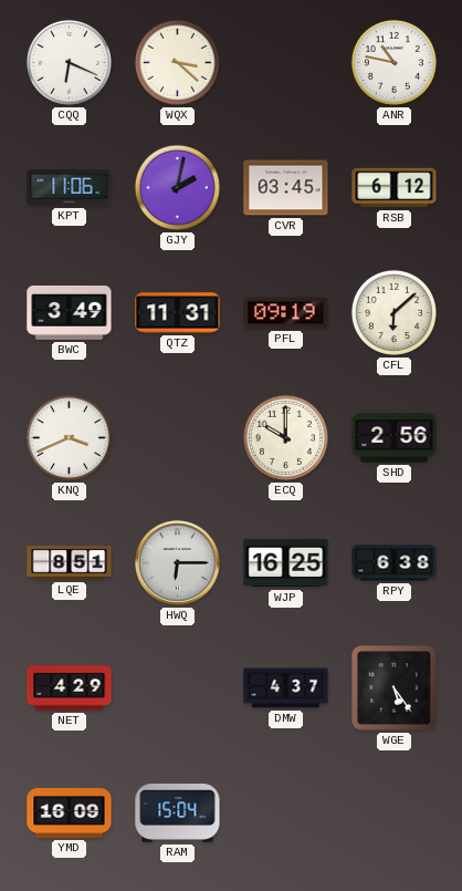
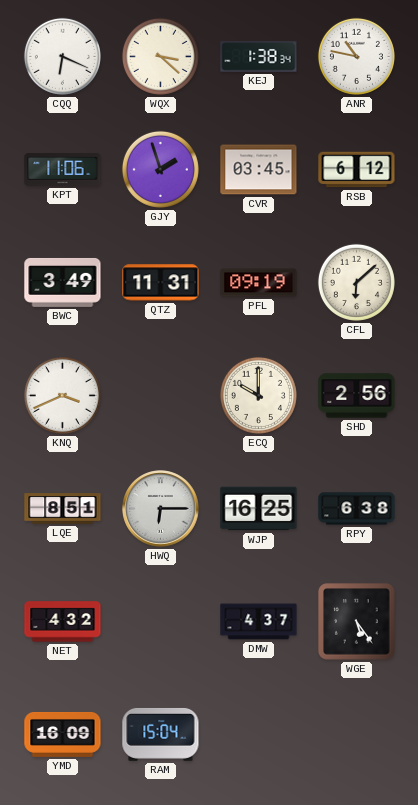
KEJ: none -> 1:38 (259, 57)
GJY: 2:02 -> 1:57 (160, 169)
NET: 4:29 -> 4:32 (63, 622)
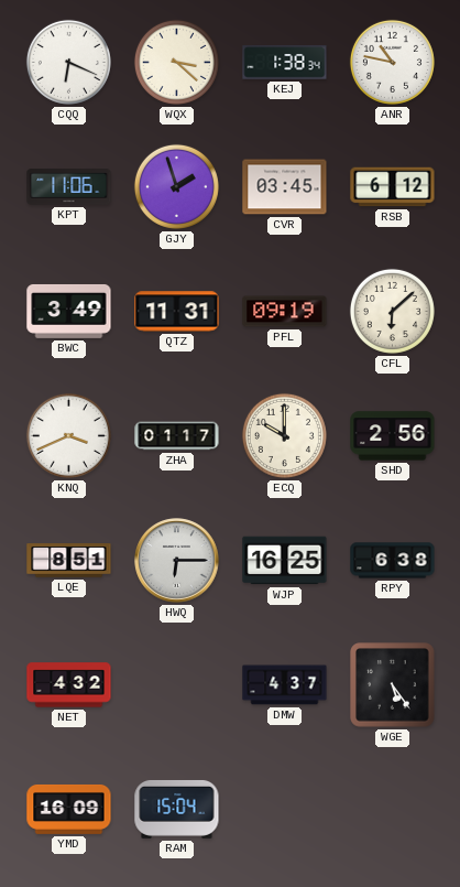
ZHA: none -> 01:17 (177, 436)
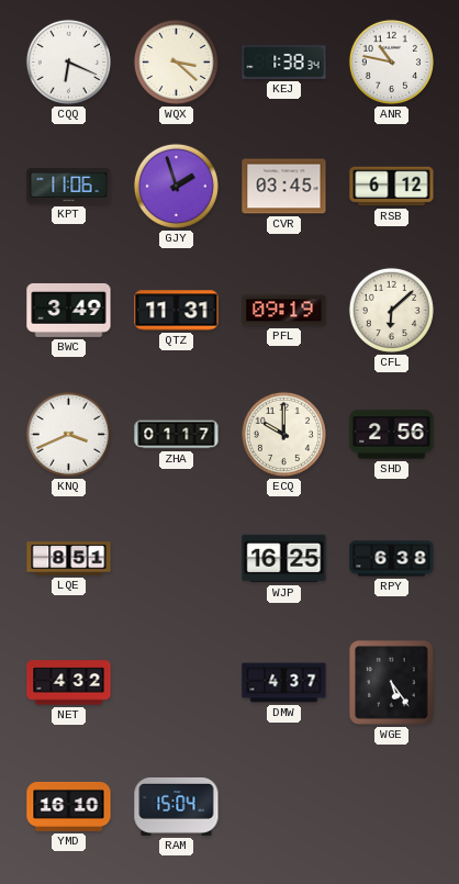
HWQ: 6:15 -> none (177, 561)
YMD: 16:09 -> 16:10 (69, 806)
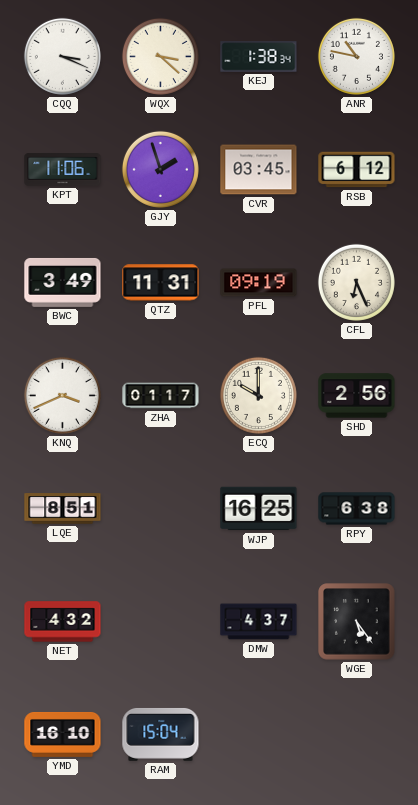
CQQ: 6:19 -> 3:19 (62, 56)
CFL: 6:08 -> 6:26 (356, 282)
